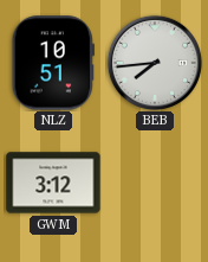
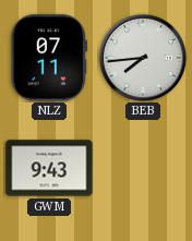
NLZ: 10:51 -> 07:11 (49, 58)
GWM: 3:12 -> 9:43 (49, 168)
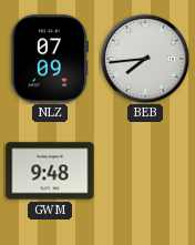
NLZ: 07:11 -> 07:09 (50, 59)
GWM: 9:43 -> 9:48 (50, 171)
